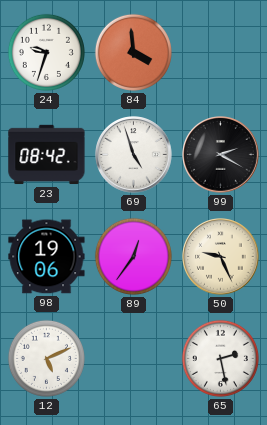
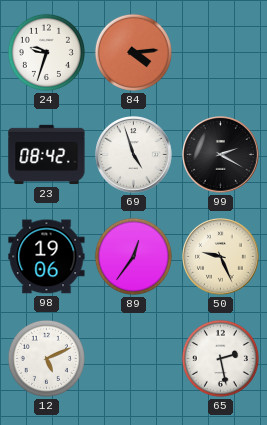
84: 3:59 -> 4:14 (133, 52)
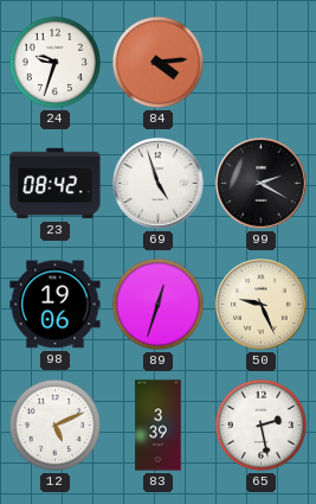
89: 12:36 -> 12:33 (157, 304)
83: none -> 3:39 (159, 426)
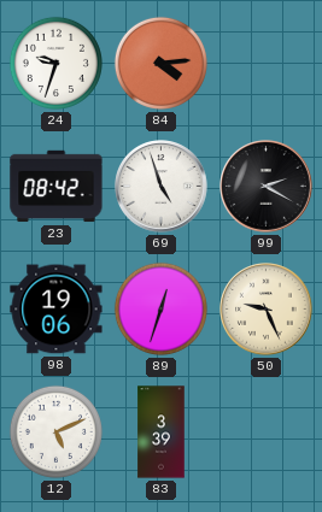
65: 2:28 -> none (260, 425)
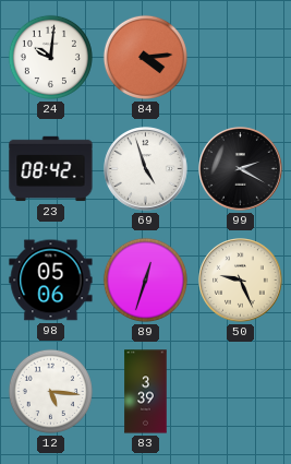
24: 9:33 -> 10:01 (50, 57)
98: 19:06 -> 05:06 (51, 281)
12: 5:11 -> 5:16 (50, 391)
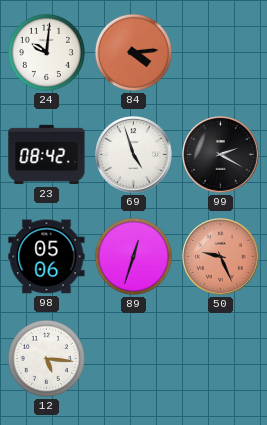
50 dial: cream -> salmon (221, 257)
83: 3:39 -> none (146, 392)
